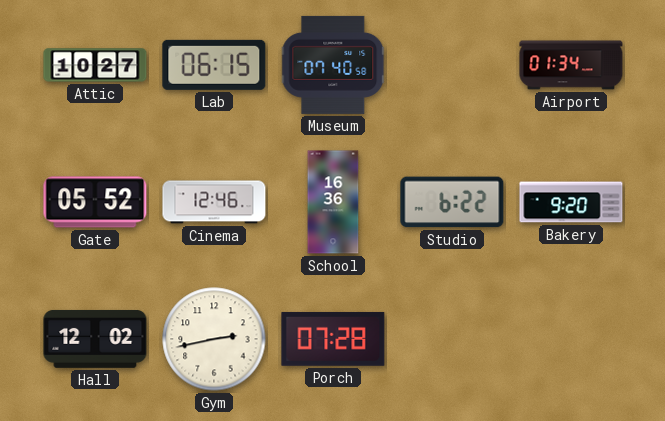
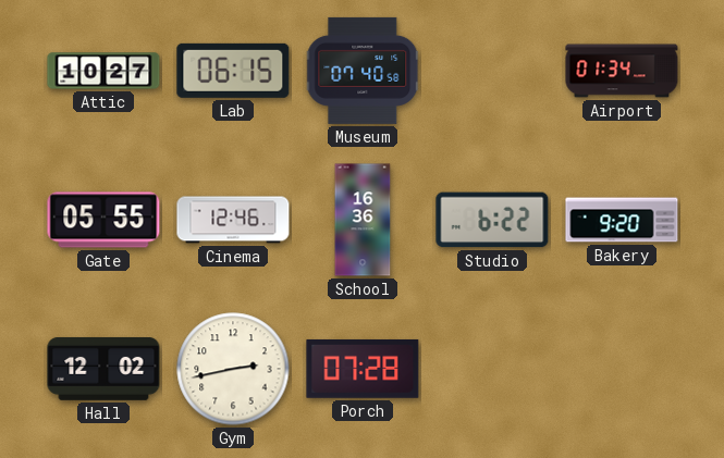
Gate: 05:52 -> 05:55 (103, 220)
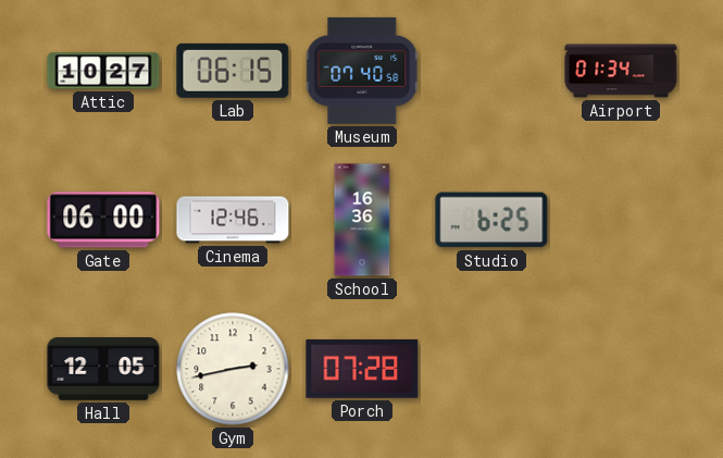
Gate: 05:55 -> 06:00 (103, 220)
Studio: 6:22 -> 6:25 (491, 220)
Bakery: 9:20 -> none (622, 220)
Hall: 12:02 -> 12:05 (103, 369)
